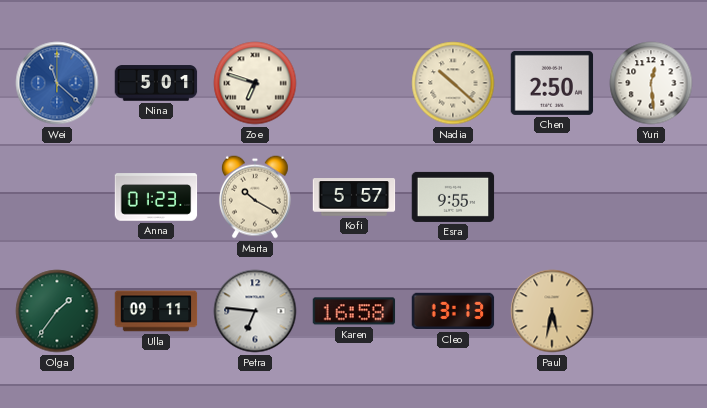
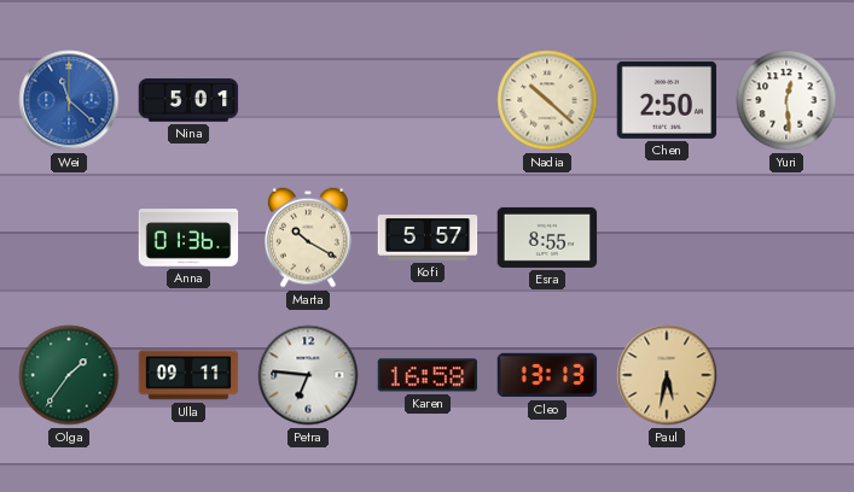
Zoe: 6:48 -> none (255, 83)
Anna: 01:23 -> 01:36 (188, 238)
Esra: 9:55 -> 8:55 (547, 238)
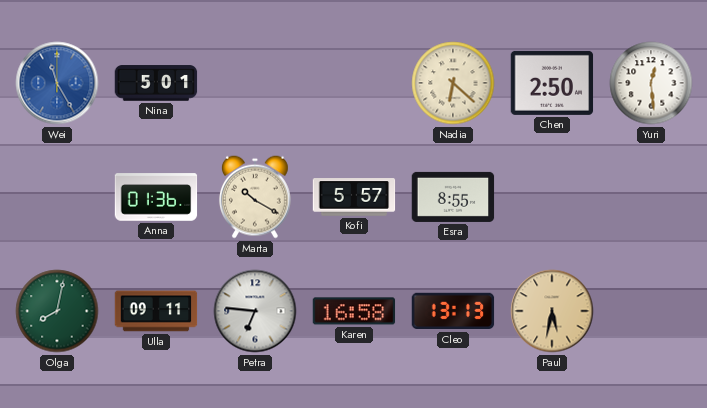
Wei: 11:22 -> 11:25 (57, 83)
Nadia: 10:22 -> 6:22 (453, 83)
Olga: 1:36 -> 8:02 (57, 311)
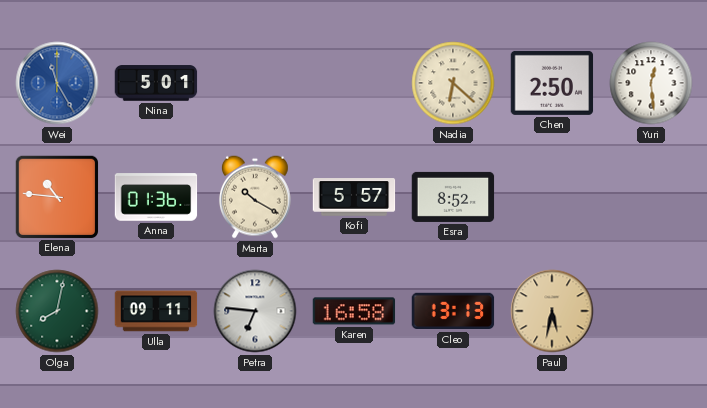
Elena: none -> 10:46 (56, 196)
Esra: 8:55 -> 8:52 (453, 197)
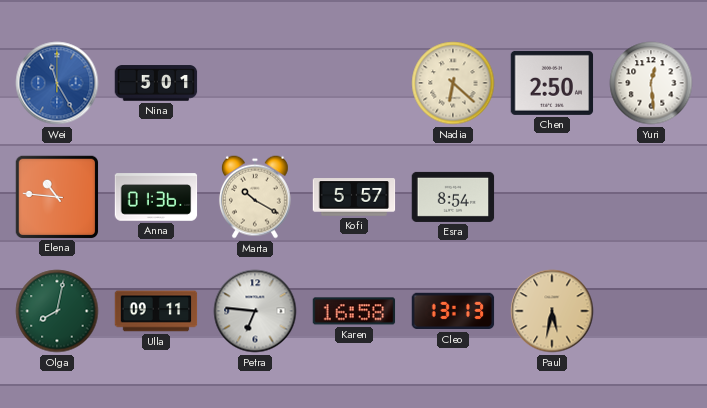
Esra: 8:52 -> 8:54 (453, 197)
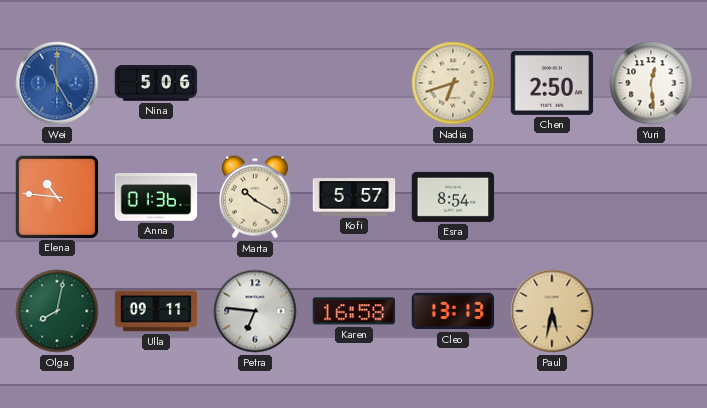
Nina: 5:01 -> 5:06 (156, 83)
Nadia: 6:22 -> 6:42 (453, 83)
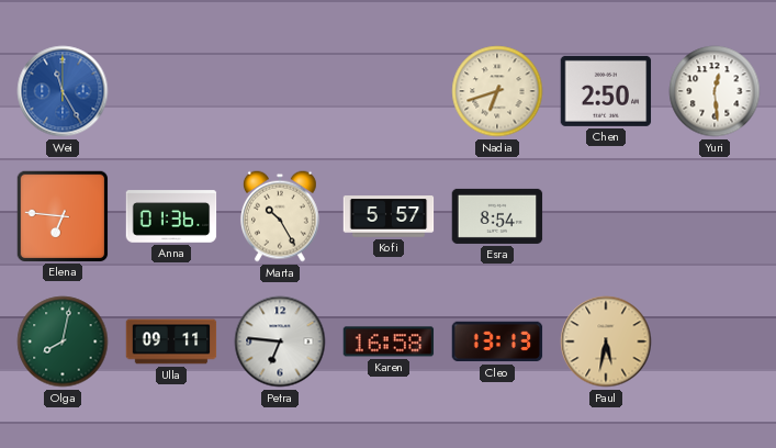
Nina: 5:06 -> none (156, 83)
Elena: 10:46 -> 6:46 (61, 215)
Marta: 10:20 -> 10:25 (280, 216)
